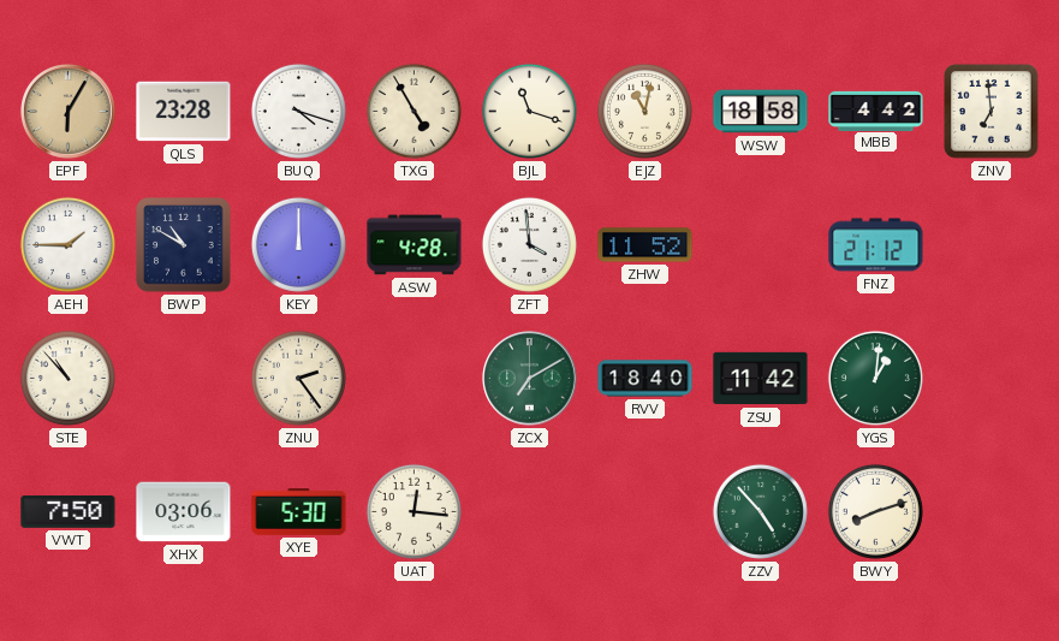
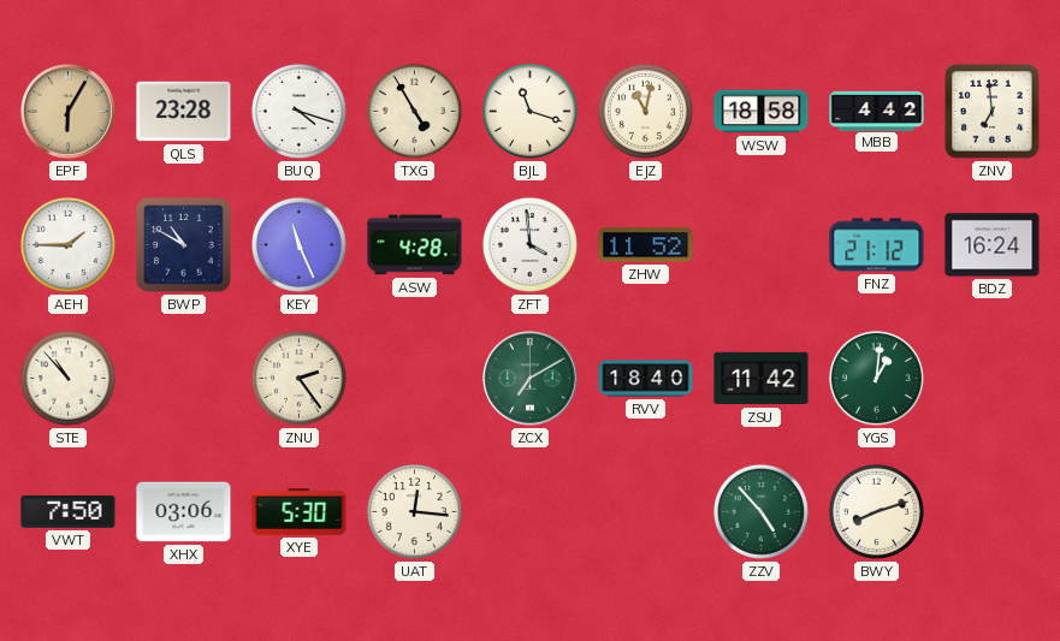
KEY: 12:00 -> 11:26 (298, 244)
BDZ: none -> 16:24 (993, 245)
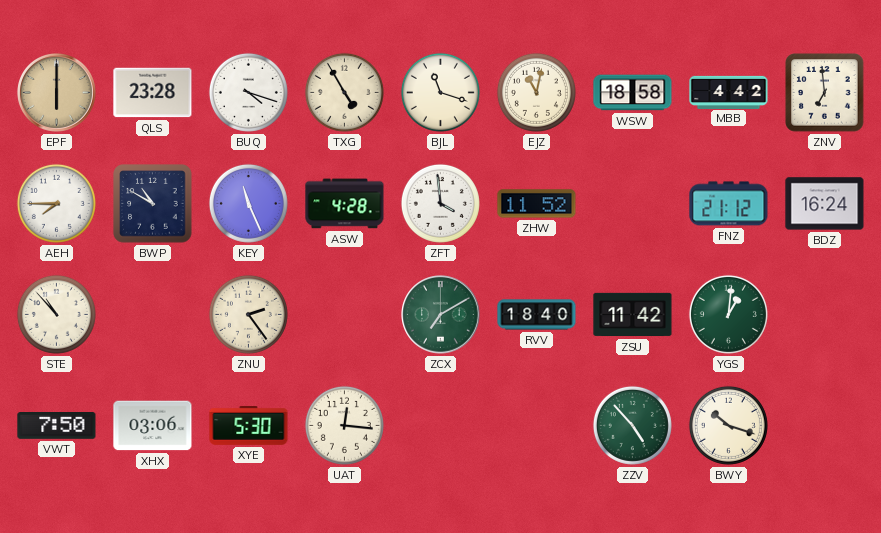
EPF: 6:05 -> 6:00 (57, 93)
AEH: 1:45 -> 7:45 (56, 203)
BWY: 8:12 -> 10:18 (728, 425)
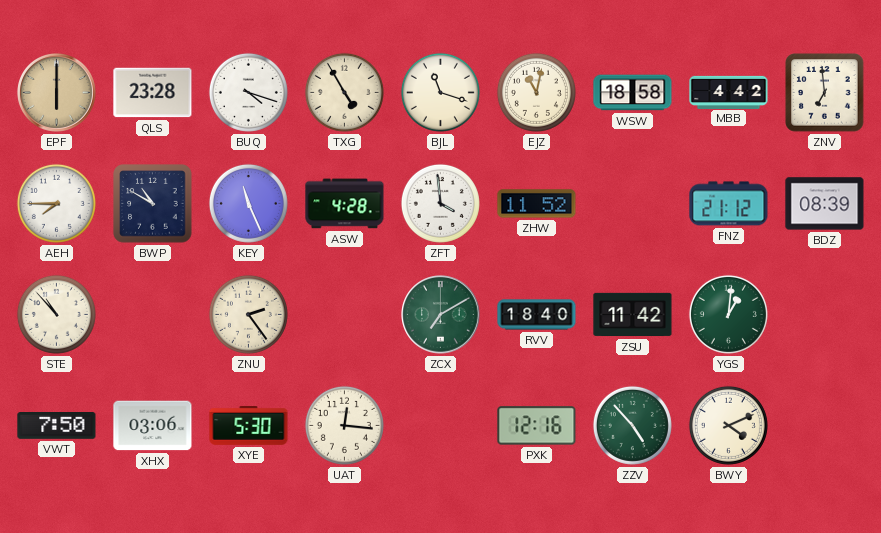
BDZ: 16:24 -> 08:39 (825, 204)
PXK: none -> 12:16 (537, 426)
BWY: 10:18 -> 4:11 (728, 425)
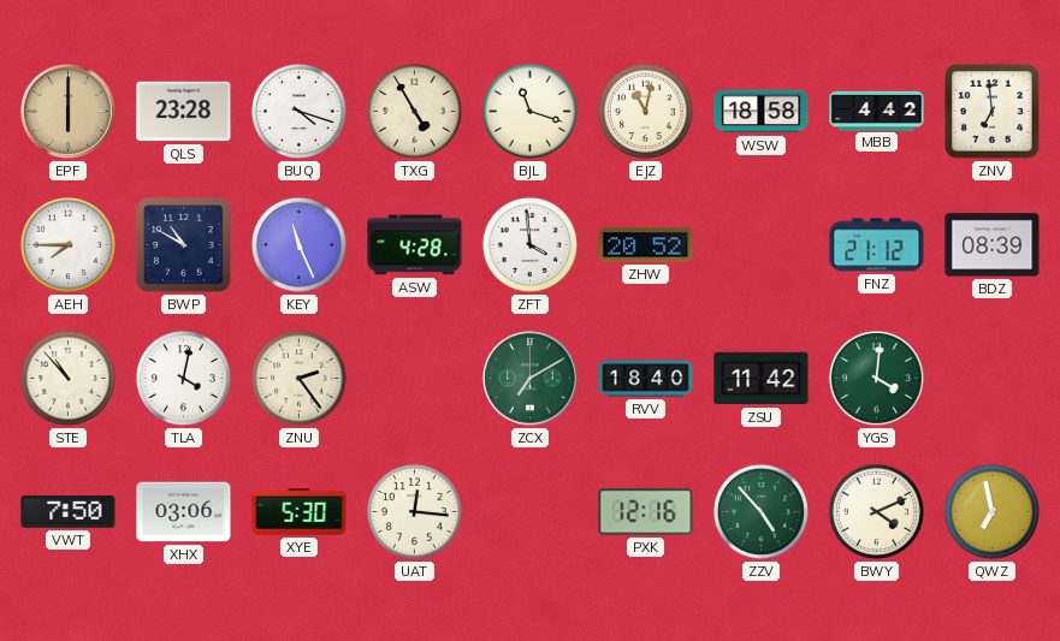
ZHW: 11:52 -> 20:52 (646, 245)
TLA: none -> 4:02 (183, 378)
YGS: 1:01 -> 4:01 (876, 378)
QWZ: none -> 6:58 (991, 511)
